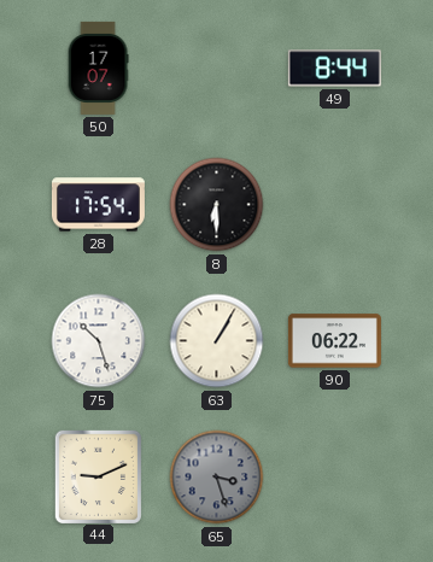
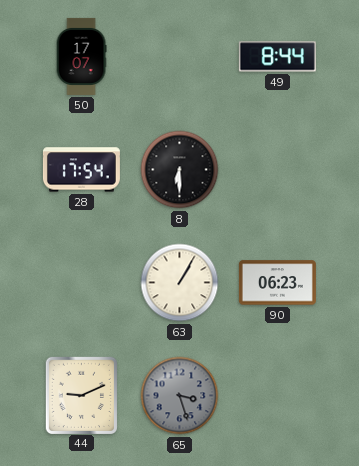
75: 10:27 -> none (99, 341)
90: 06:22 -> 06:23 (277, 283)
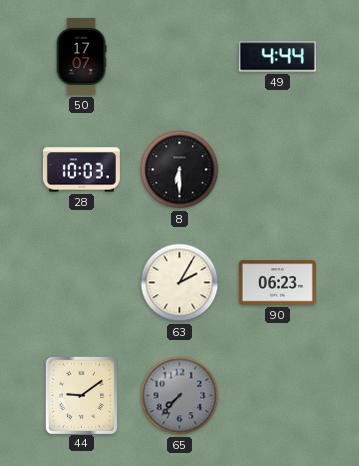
49: 8:44 -> 4:44 (277, 57)
28: 17:54 -> 10:03 (81, 170)
63: 1:05 -> 2:05 (180, 283)
44: 9:11 -> 9:09 (81, 395)
65: 3:27 -> 7:37 (180, 396)
